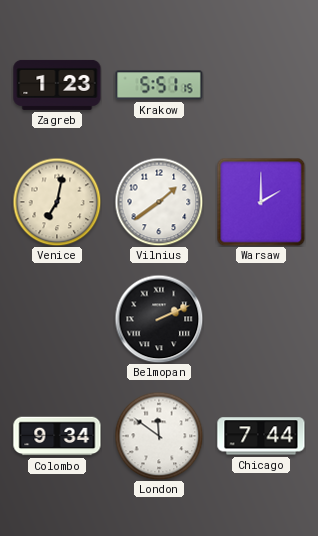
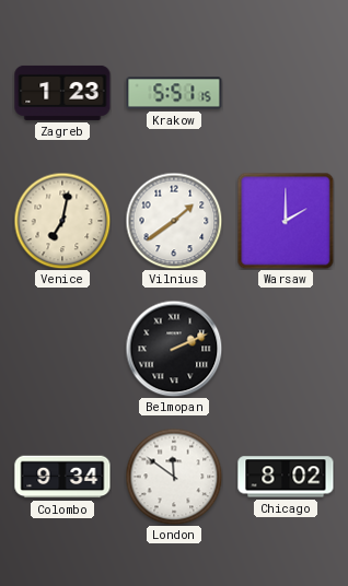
Chicago: 7:44 -> 8:02 (286, 477)
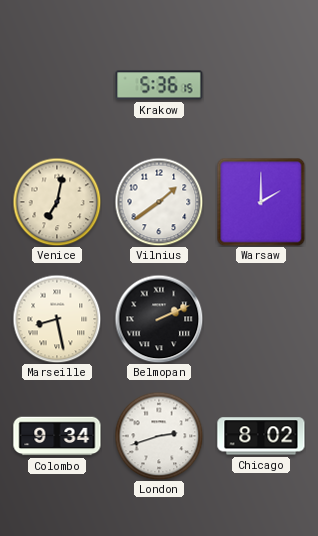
Zagreb: 1:23 -> none (62, 93)
Krakow: 5:51 -> 5:36 (159, 85)
Marseille: none -> 8:28 (57, 319)
London: 11:51 -> 2:42 (159, 436)
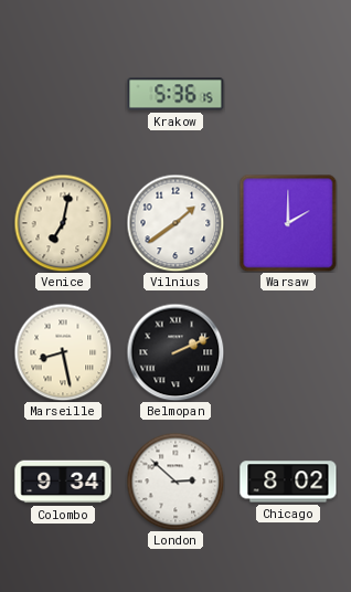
London: 2:42 -> 2:52 (175, 482)
